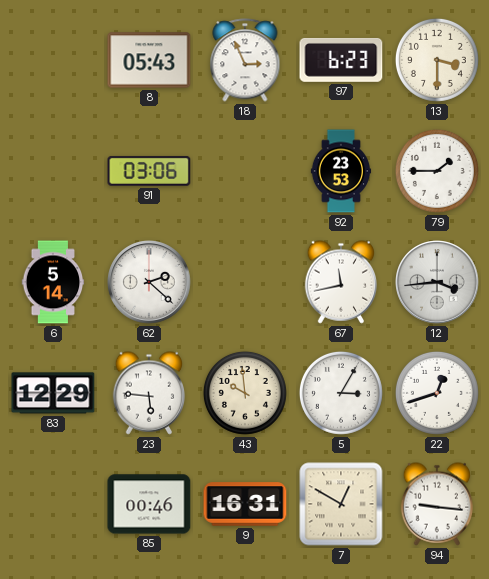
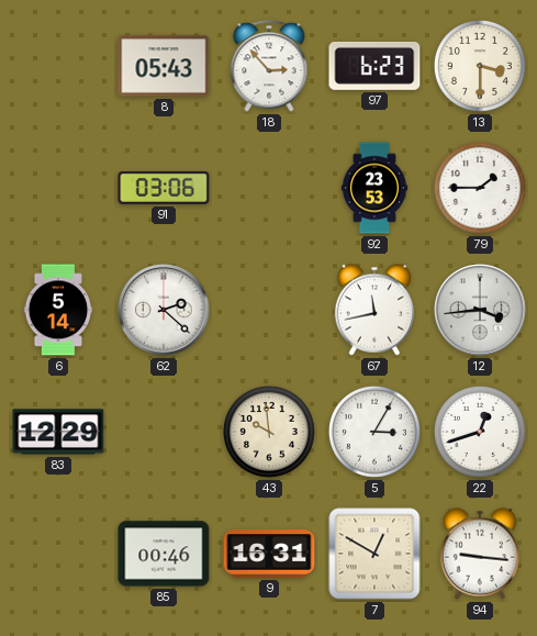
18: 2:56 -> 2:53 (269, 66)
23: 5:46 -> none (149, 393)
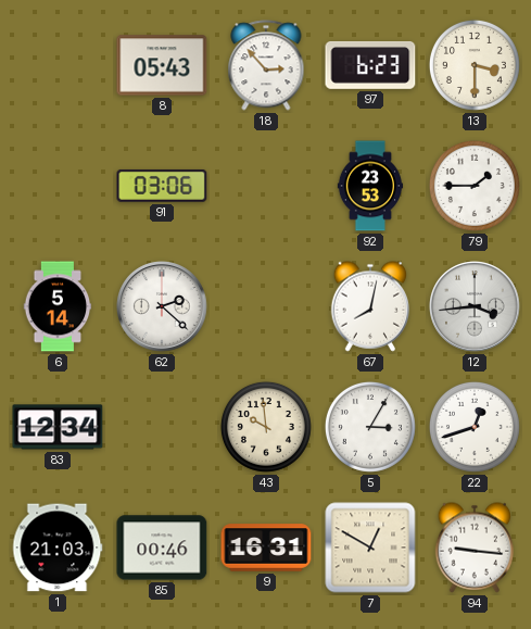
67: 11:43 -> 8:02 (370, 306)
83: 12:29 -> 12:34 (58, 427)
1: none -> 21:03 (58, 548)
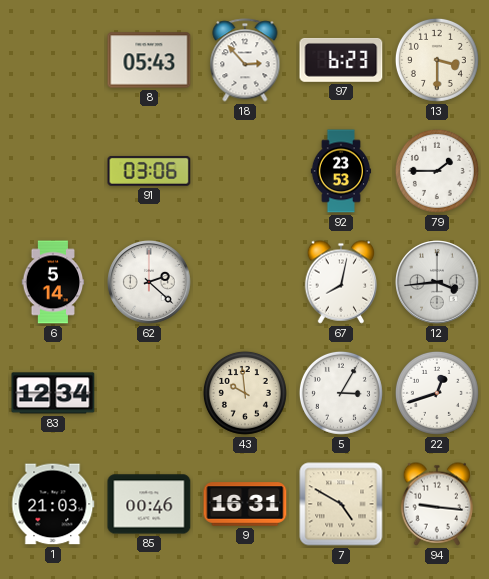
7: 12:50 -> 4:50 (341, 504)
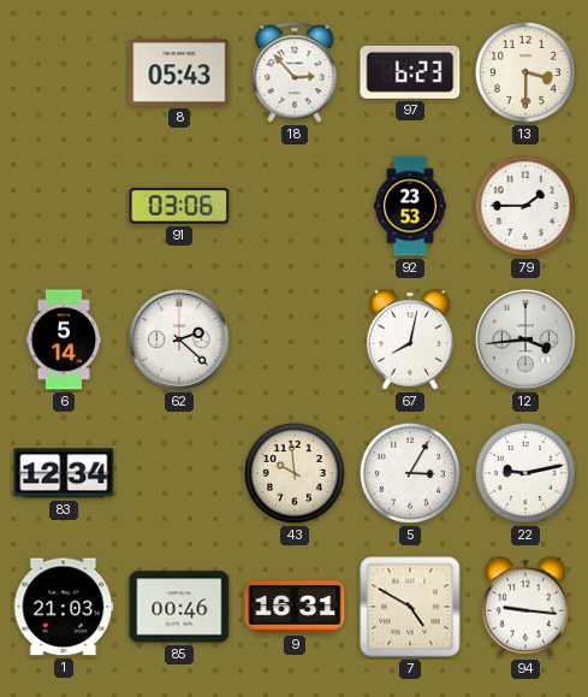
22: 12:42 -> 9:13 (525, 473)
